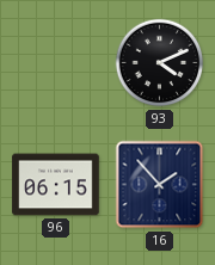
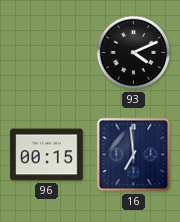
96: 06:15 -> 00:15 (47, 155)
16: 1:53 -> 6:59 (134, 155)
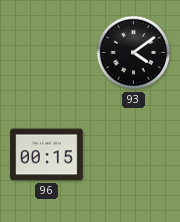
93: 4:11 -> 4:09 (134, 53)
16: 6:59 -> none (134, 155)
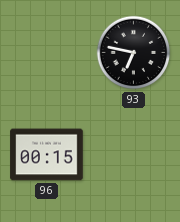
93: 4:09 -> 6:47 (134, 53)
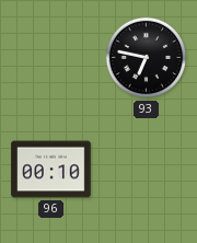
96: 00:15 -> 00:10 (51, 170)
